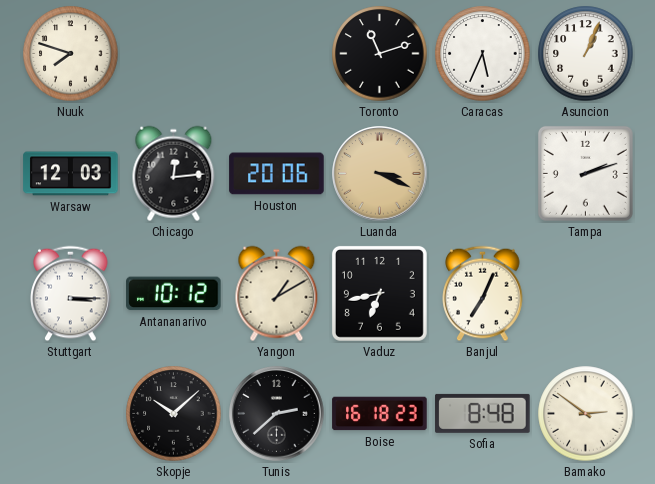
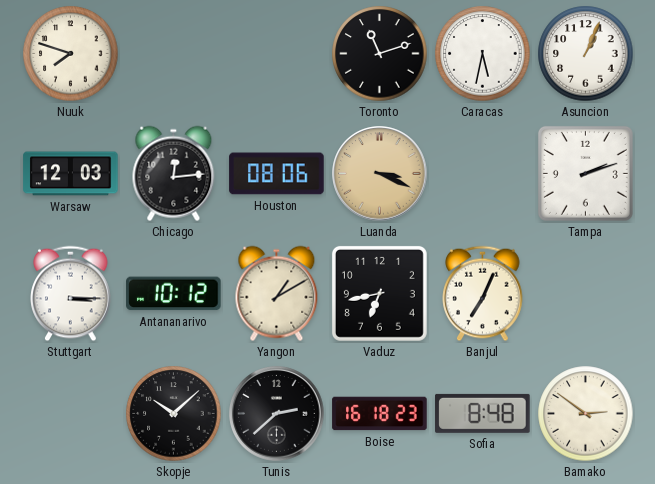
Caracas: 5:34 -> 5:32 (483, 54)
Houston: 20:06 -> 08:06 (277, 174)
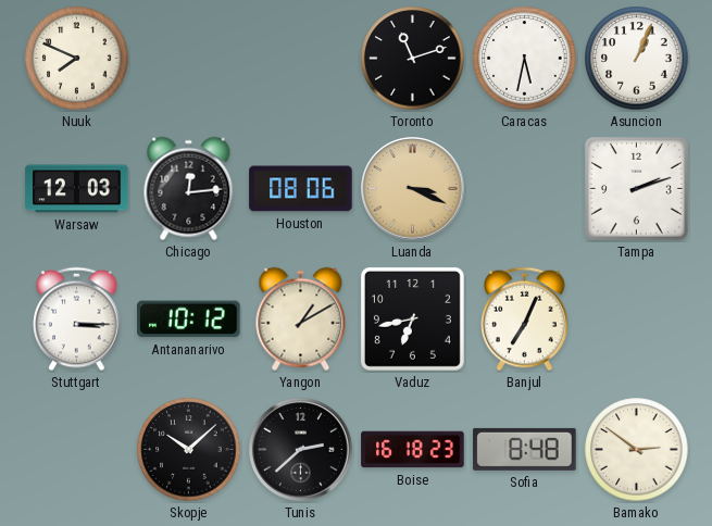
Nuuk: 7:48 -> 7:49 (77, 59)
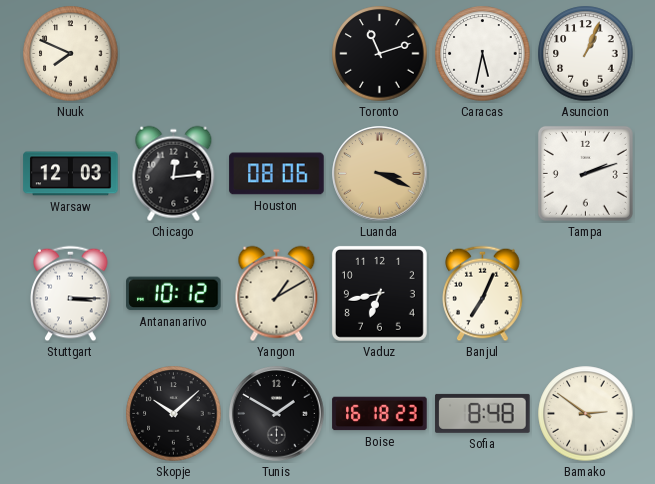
Tunis: 2:38 -> 1:50 (277, 414)
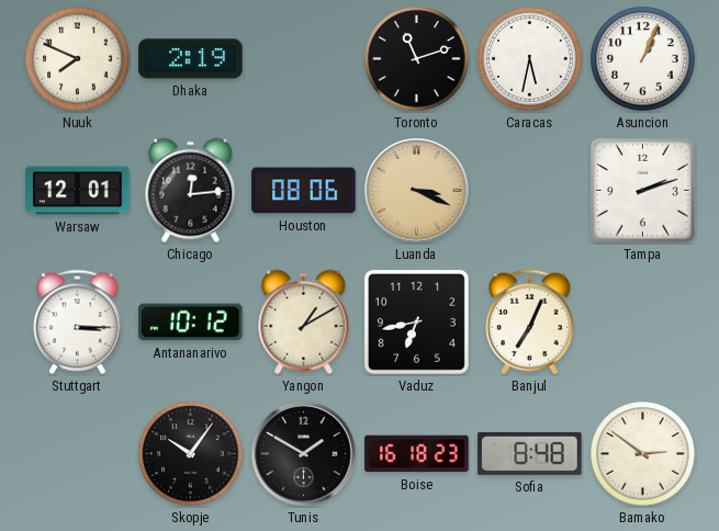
Dhaka: none -> 2:19 (191, 59)
Warsaw: 12:03 -> 12:01 (78, 191)
Skopje: 10:08 -> 10:06 (191, 454)
